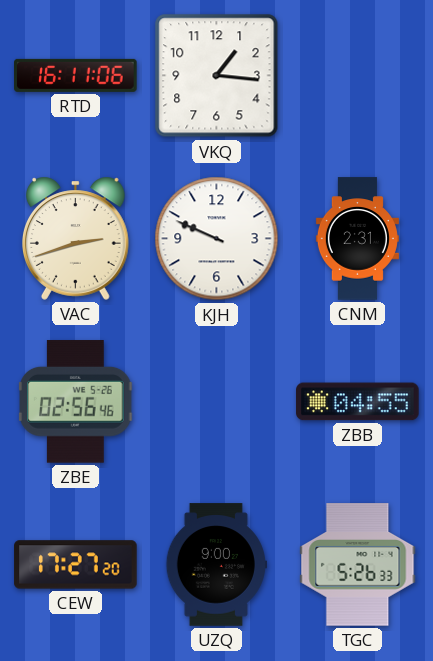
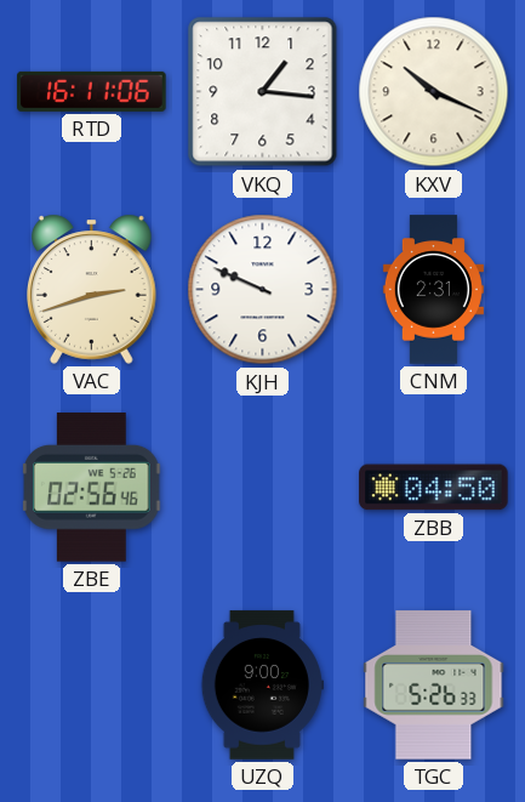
KXV: none -> 10:19 (434, 92)
ZBB: 04:55 -> 04:50 (434, 488)
CEW: 17:27 -> none (76, 565)
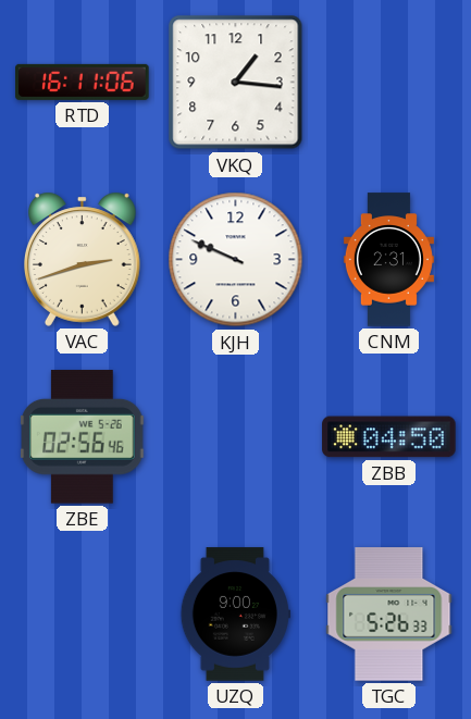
KXV: 10:19 -> none (434, 92)
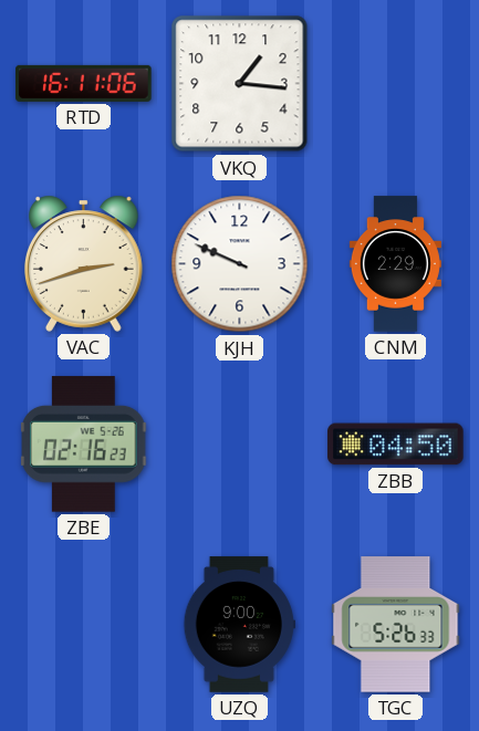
CNM: 2:31 -> 2:29 (395, 264)
ZBE: 02:56 -> 02:16 (84, 445)
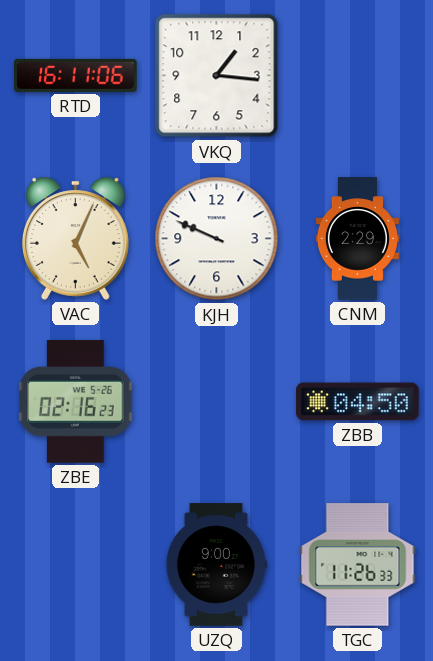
VAC: 2:42 -> 5:04 (76, 238)
TGC: 5:26 -> 11:26 (358, 565)
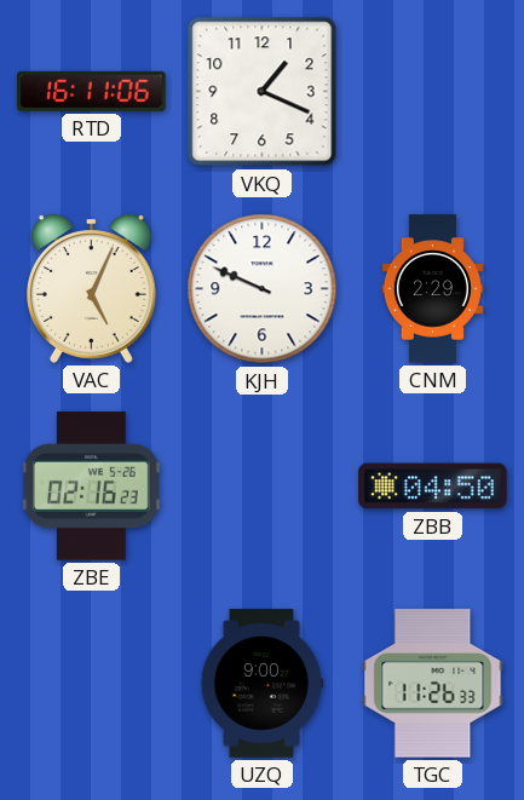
VKQ: 1:16 -> 1:19 (263, 92)
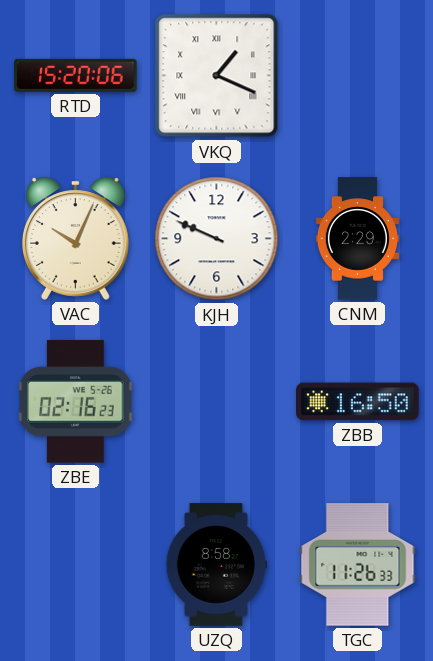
RTD: 16:11 -> 15:20 (76, 75)
VKQ numerals: Arabic -> Roman (217, 76)
VAC: 5:04 -> 10:04 (76, 238)
ZBB: 04:50 -> 16:50 (358, 402)
UZQ: 9:00 -> 8:58 (216, 565)
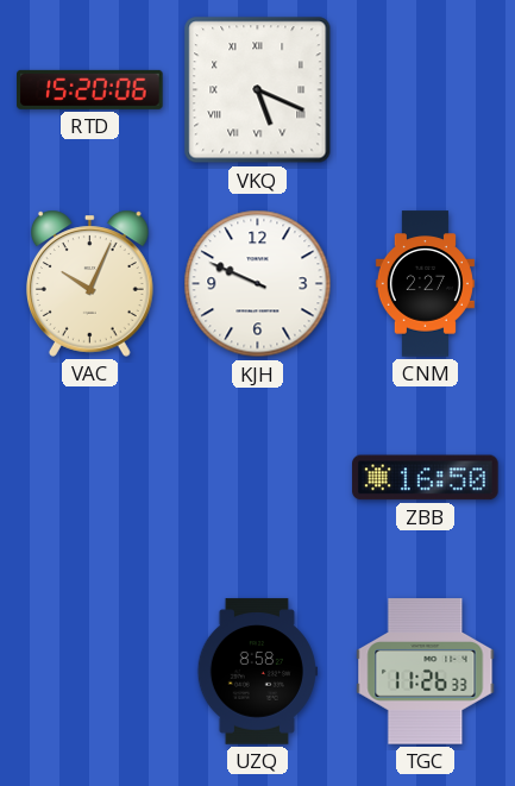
VKQ: 1:19 -> 5:19 (258, 90)
CNM: 2:29 -> 2:27 (425, 284)
ZBE: 02:16 -> none (76, 402)
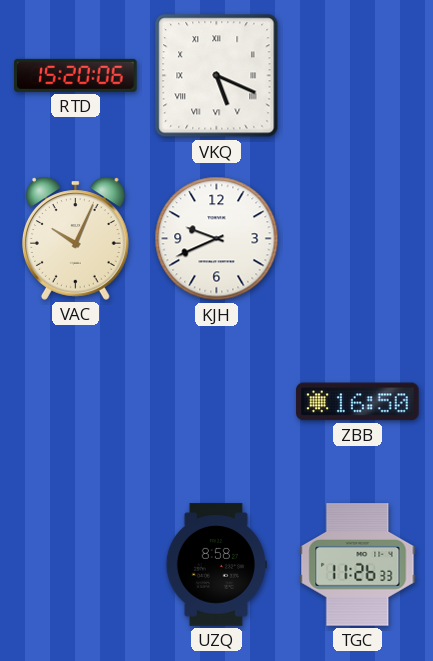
KJH: 9:49 -> 9:41 (217, 239)
CNM: 2:27 -> none (425, 284)
